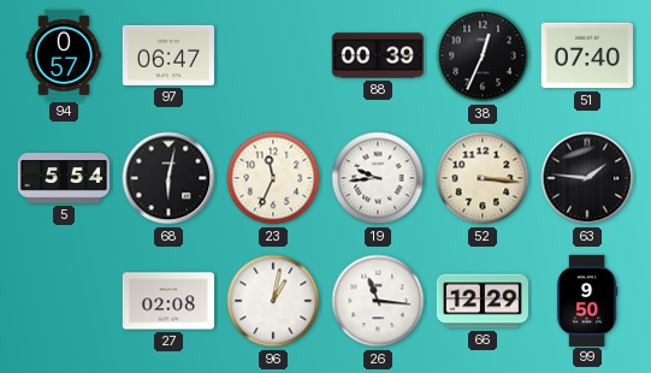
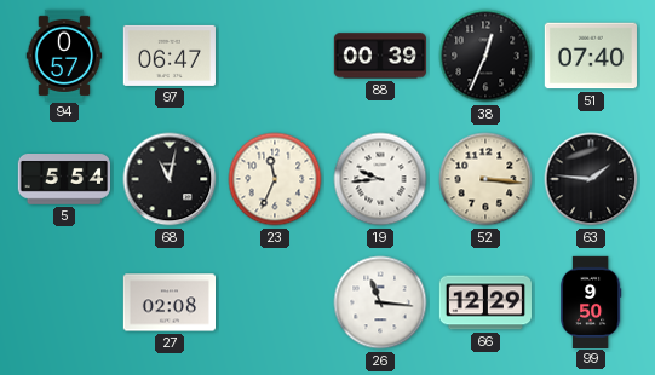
68: 6:02 -> 11:02 (170, 179)
96: 1:02 -> none (273, 301)
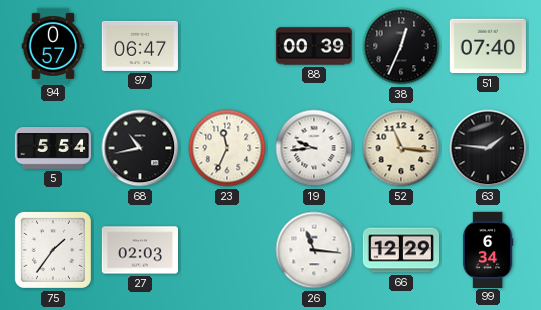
68: 11:02 -> 10:43 (140, 148)
52: 3:16 -> 11:16 (401, 148)
75: none -> 1:36 (53, 250)
27: 02:08 -> 02:03 (139, 250)
99: 9:50 -> 6:34 (488, 249)
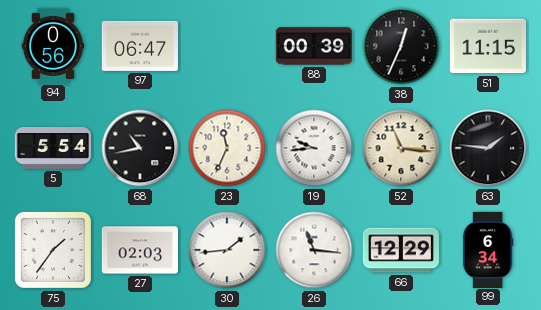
94: 0:57 -> 0:56 (53, 45)
51: 07:40 -> 11:15 (488, 46)
30: none -> 1:44 (227, 250)
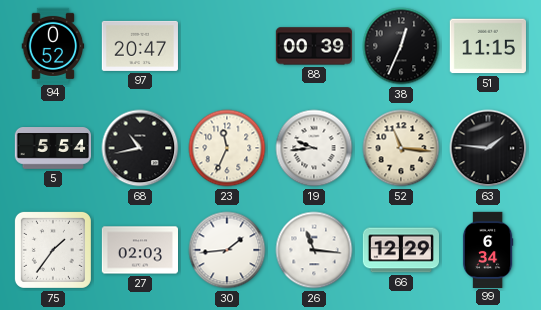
94: 0:56 -> 0:52 (53, 45)
97: 06:47 -> 20:47 (140, 46)
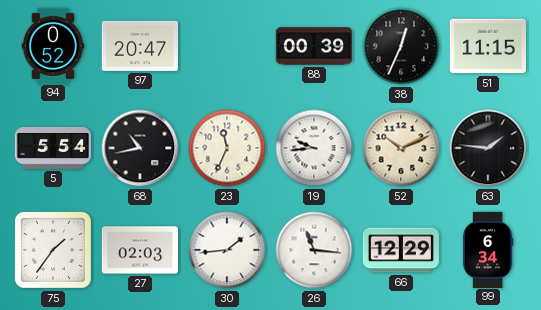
52: 11:16 -> 10:11 (401, 148)
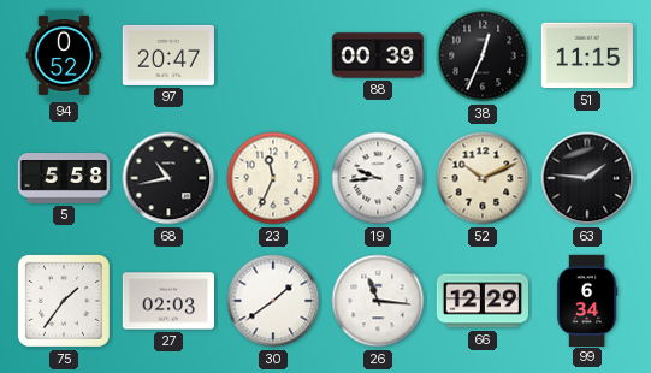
5: 5:54 -> 5:58 (63, 179)
30: 1:44 -> 1:39 (273, 301)
